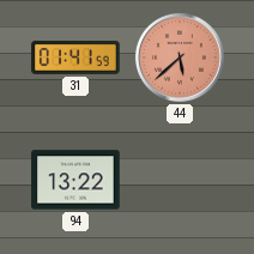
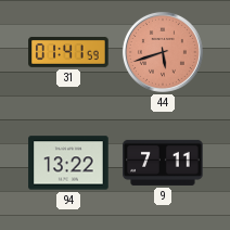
44: 5:38 -> 5:42 (163, 52)
9: none -> 7:11 (163, 163)
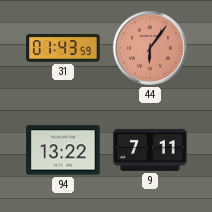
31: 01:41 -> 01:43 (63, 48)
44: 5:42 -> 6:06 (150, 48)
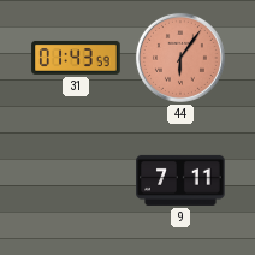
94: 13:22 -> none (63, 150)
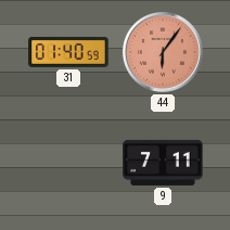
31: 01:43 -> 01:40 (68, 52)
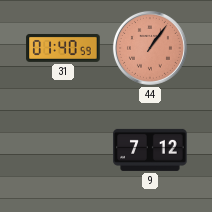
44: 6:06 -> 1:06 (150, 48)
9: 7:11 -> 7:12 (150, 150)
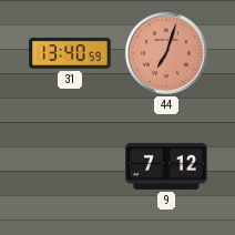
31: 01:40 -> 13:40 (70, 53)
44: 1:06 -> 7:03 (166, 53)
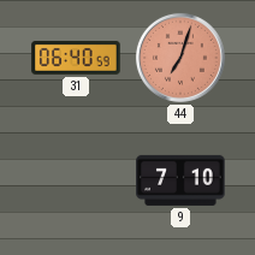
31: 13:40 -> 06:40 (76, 58)
9: 7:12 -> 7:10 (180, 180)
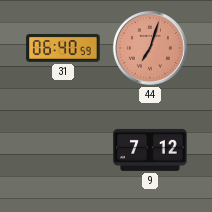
9: 7:10 -> 7:12 (150, 150)
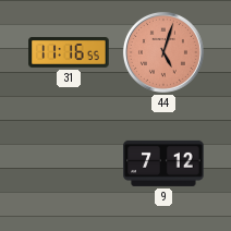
31: 06:40 -> 11:16 (69, 52)
44: 7:03 -> 5:03 (163, 52)
